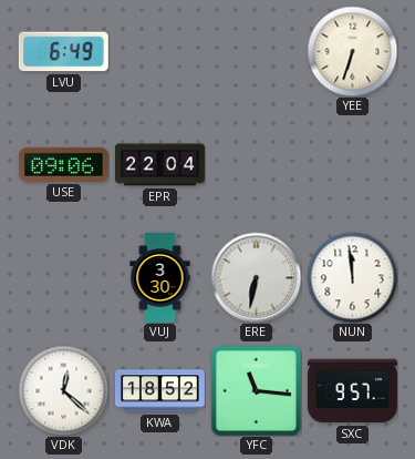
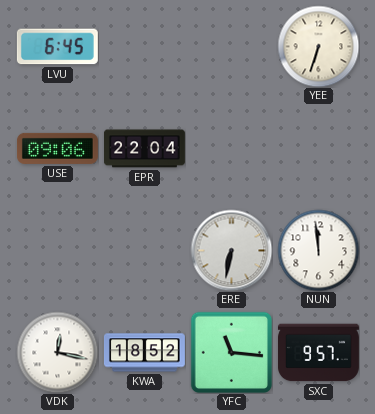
LVU: 6:49 -> 6:45 (57, 47)
VUJ: 3:30 -> none (160, 277)
VDK: 12:22 -> 12:17 (57, 352)
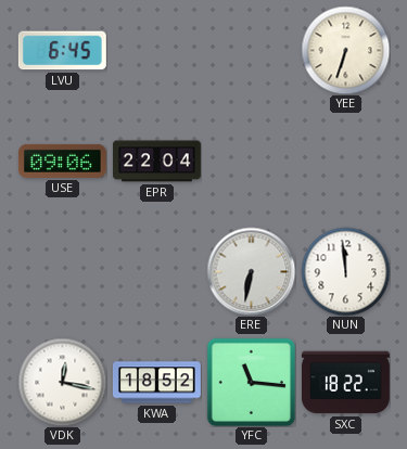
SXC: 9:57 -> 18:22 (345, 383)
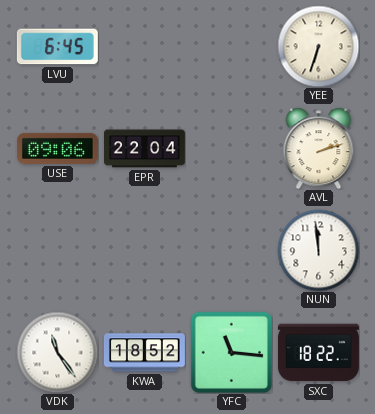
AVL: none -> 2:12 (319, 148)
ERE: 6:32 -> none (251, 271)
VDK: 12:17 -> 11:24 (57, 352)
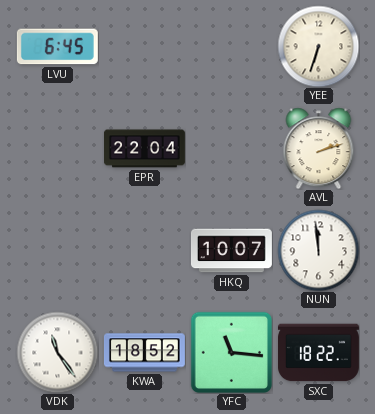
USE: 09:06 -> none (57, 148)
HKQ: none -> 10:07 (231, 251)
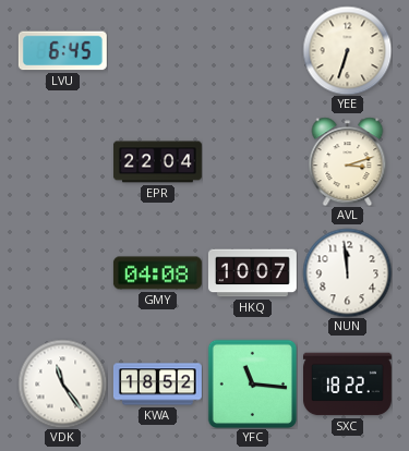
AVL: 2:12 -> 3:12 (348, 161)
GMY: none -> 04:08 (157, 273)
